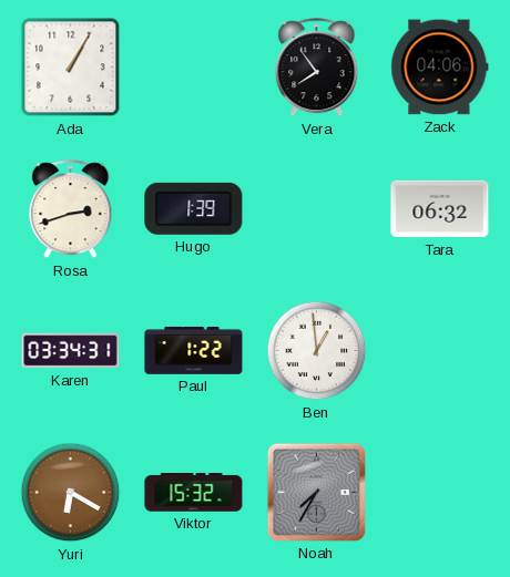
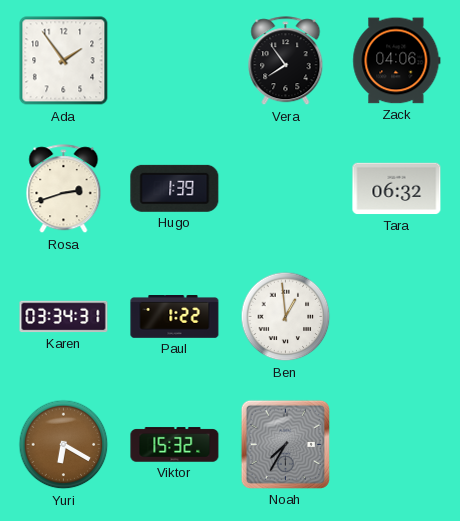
Ada: 1:05 -> 1:54 (64, 61)
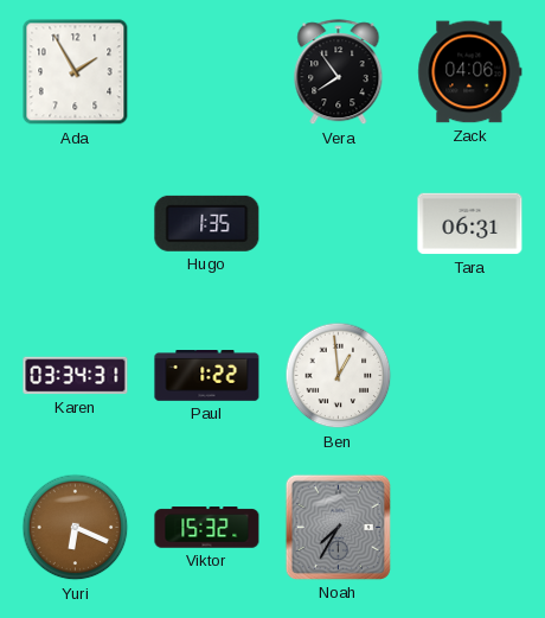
Ada: 1:54 -> 1:55 (76, 72)
Rosa: 2:42 -> none (64, 189)
Hugo: 1:39 -> 1:35 (207, 223)
Tara: 06:32 -> 06:31 (470, 224)
Yuri: 6:20 -> 6:19 (76, 528)
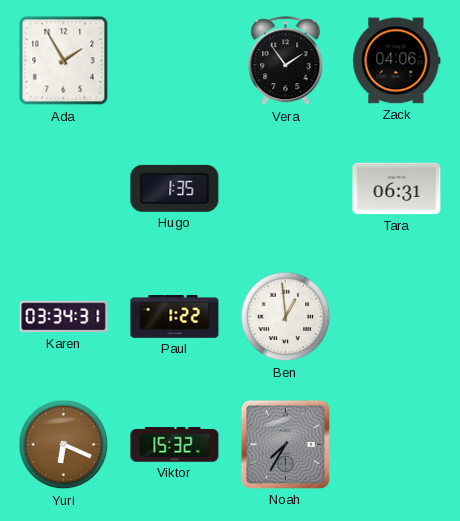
Vera: 7:54 -> 1:54 (286, 61)
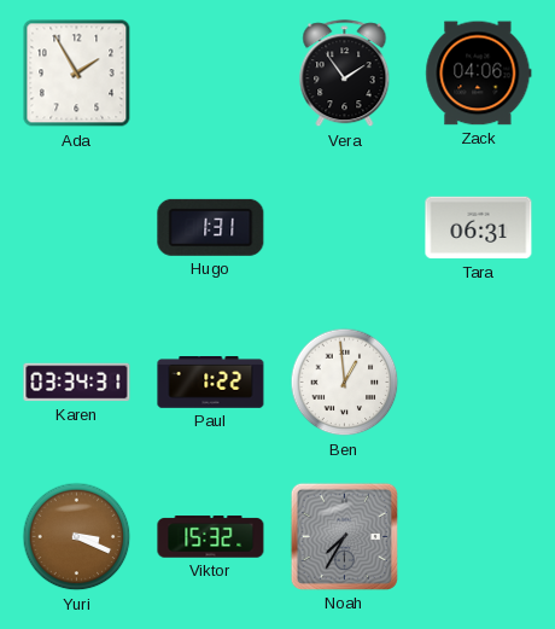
Hugo: 1:35 -> 1:31 (211, 227)
Yuri: 6:19 -> 3:19 (77, 537)
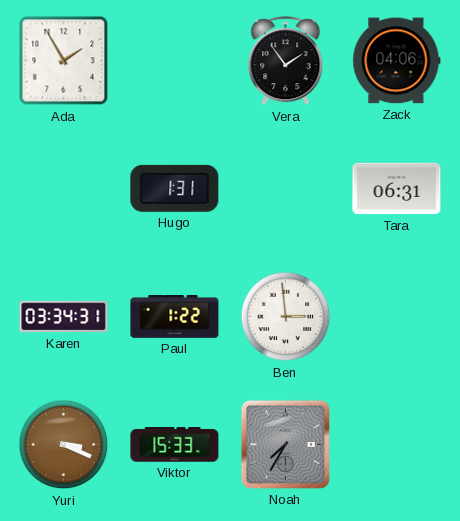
Ben: 12:59 -> 2:59 (286, 317)
Viktor: 15:32 -> 15:33 (175, 445)
